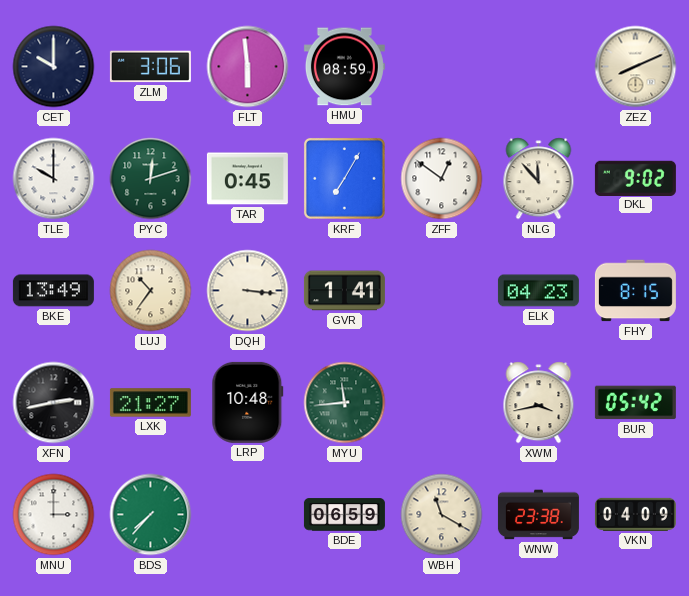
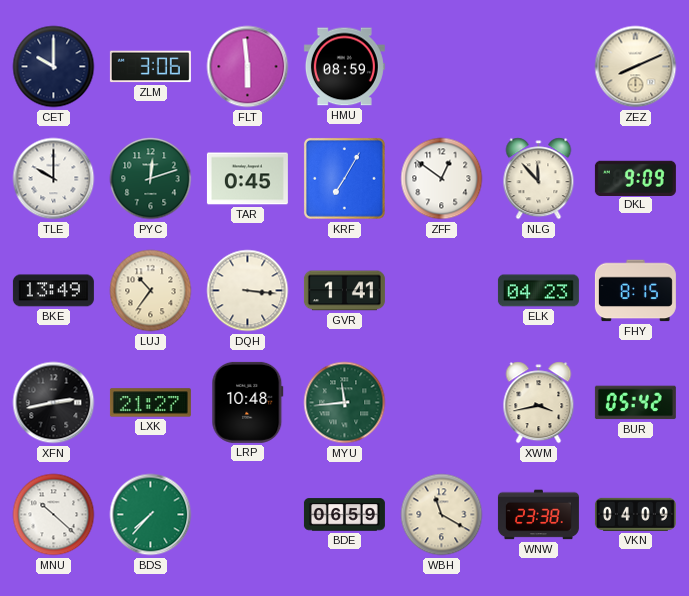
DKL: 9:02 -> 9:09 (635, 178)
MNU: 3:00 -> 10:22 (54, 515)
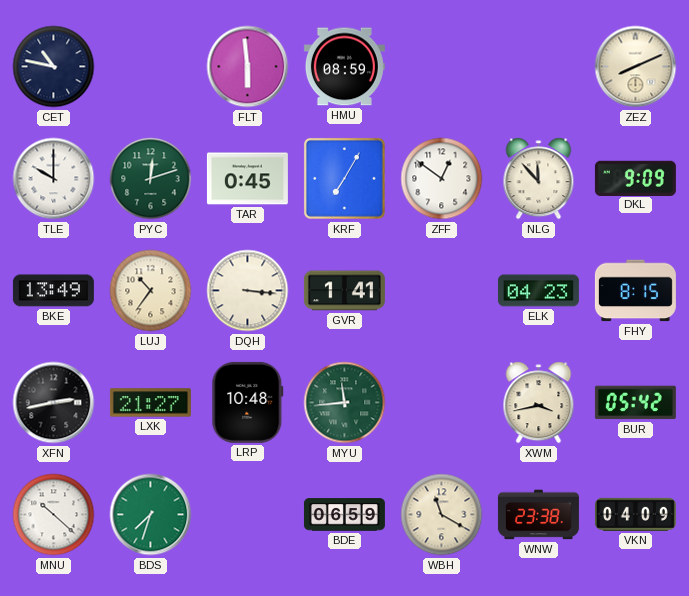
CET: 10:00 -> 10:47 (54, 67)
ZLM: 3:06 -> none (150, 67)
BDS: 7:37 -> 7:33 (151, 515)
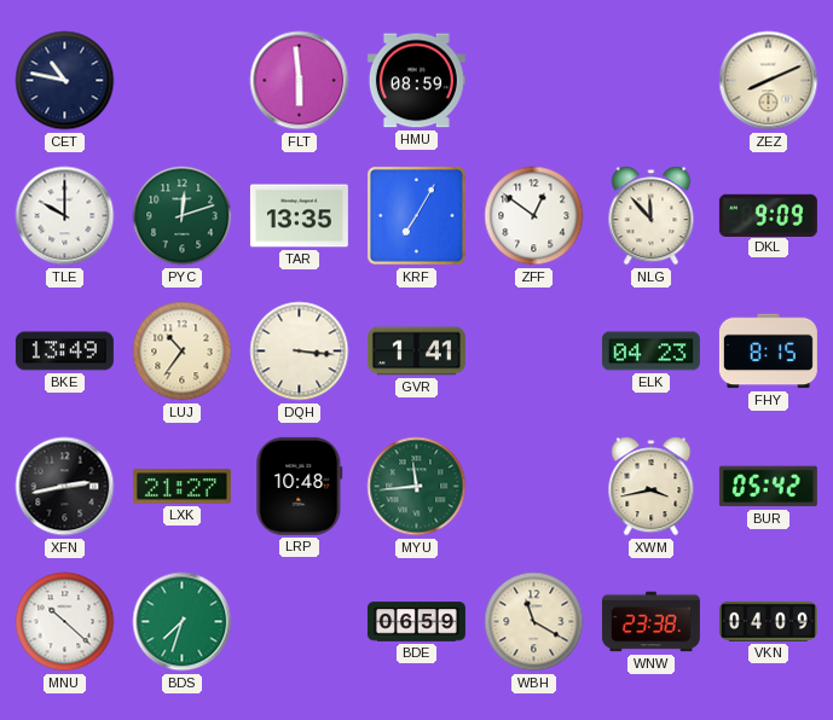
TAR: 0:45 -> 13:35 (299, 216)
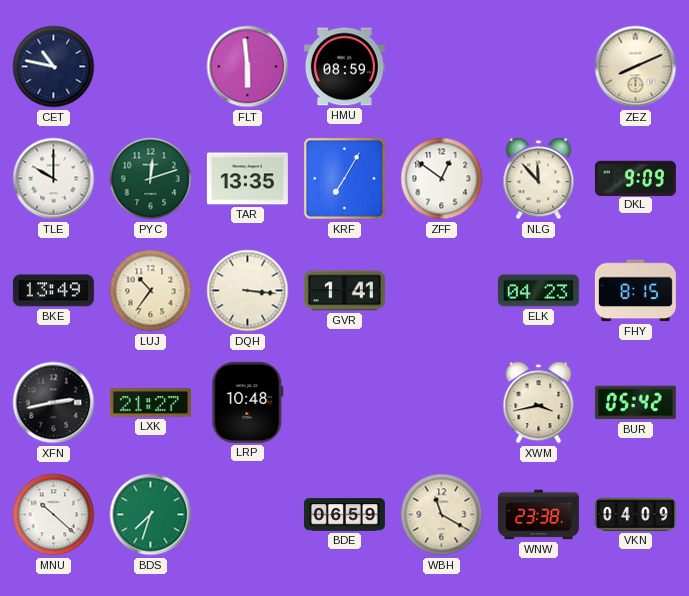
MYU: 11:44 -> none (417, 487)
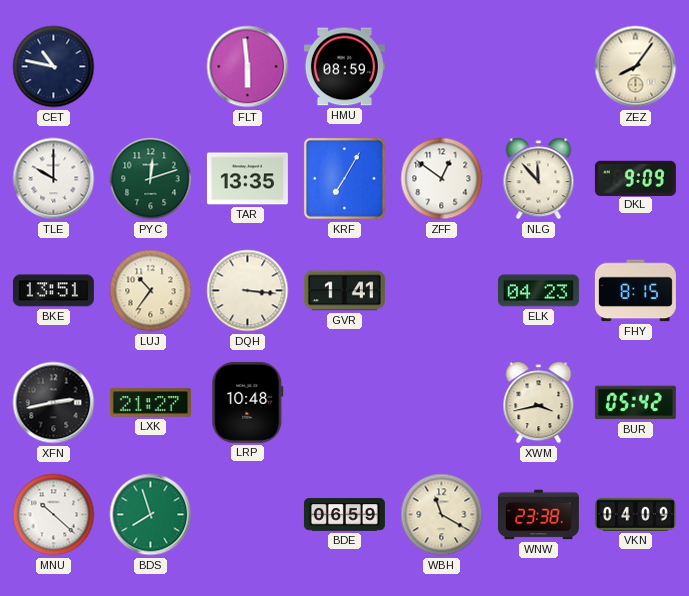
ZEZ: 8:11 -> 8:06 (636, 67)
BKE: 13:49 -> 13:51 (53, 291)
BDS: 7:33 -> 7:57 (151, 515)
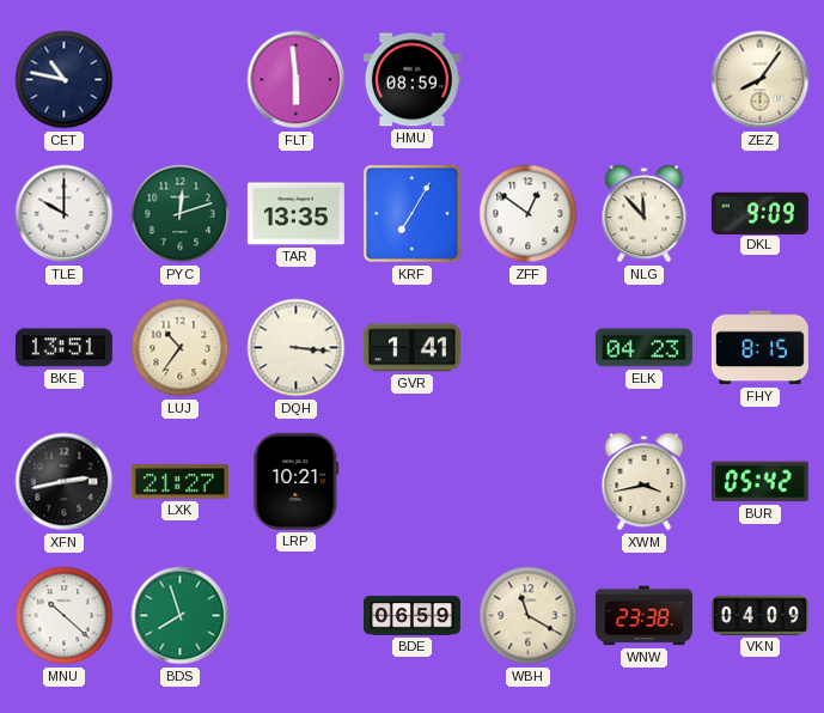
LRP: 10:48 -> 10:21 (297, 481)
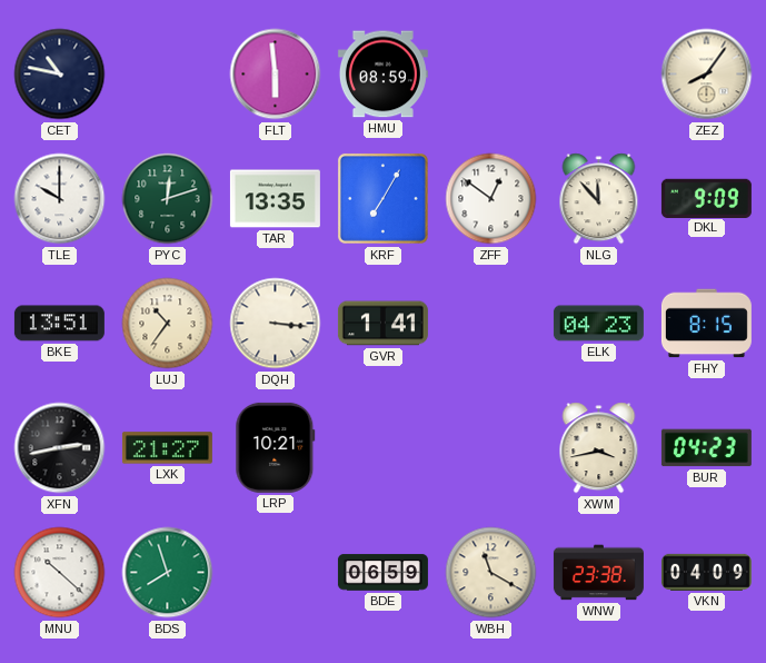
BUR: 05:42 -> 04:23 (706, 448)
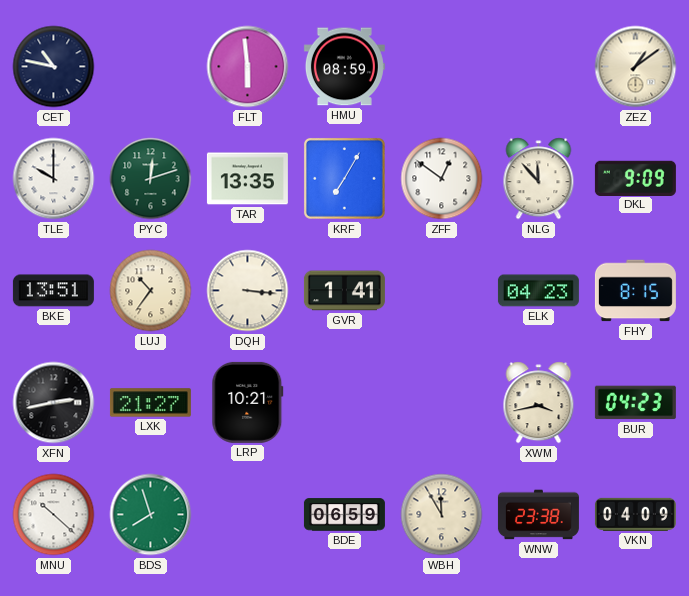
ZEZ: 8:06 -> 1:09 (636, 67)
WBH: 11:20 -> 11:55 (442, 515)
